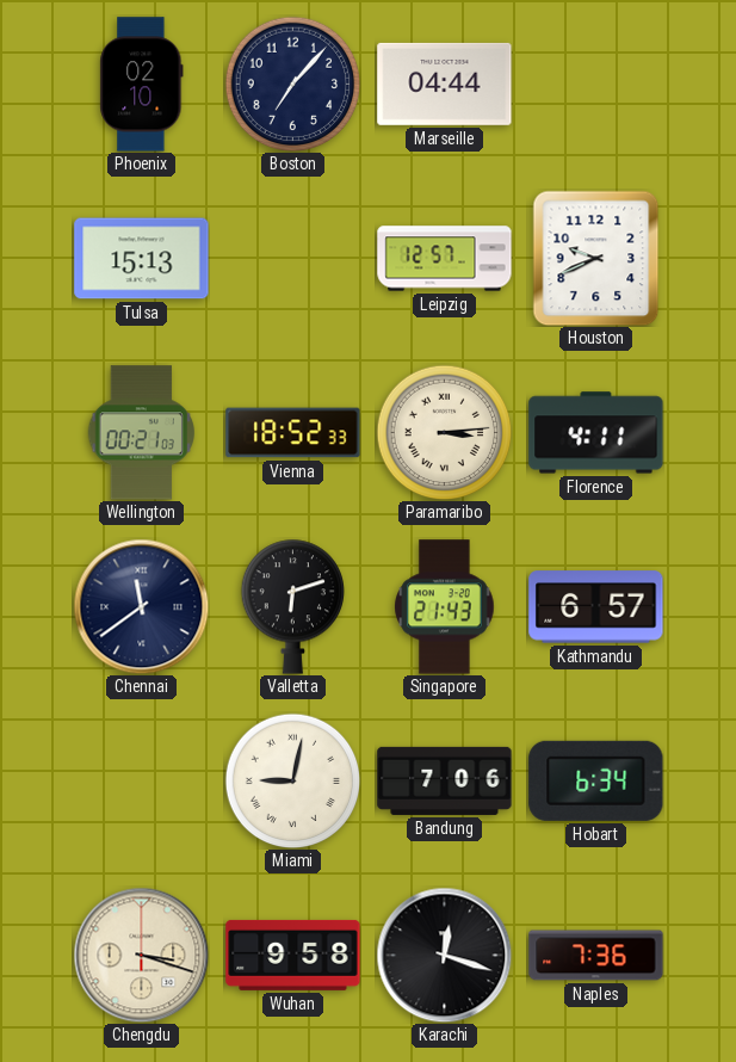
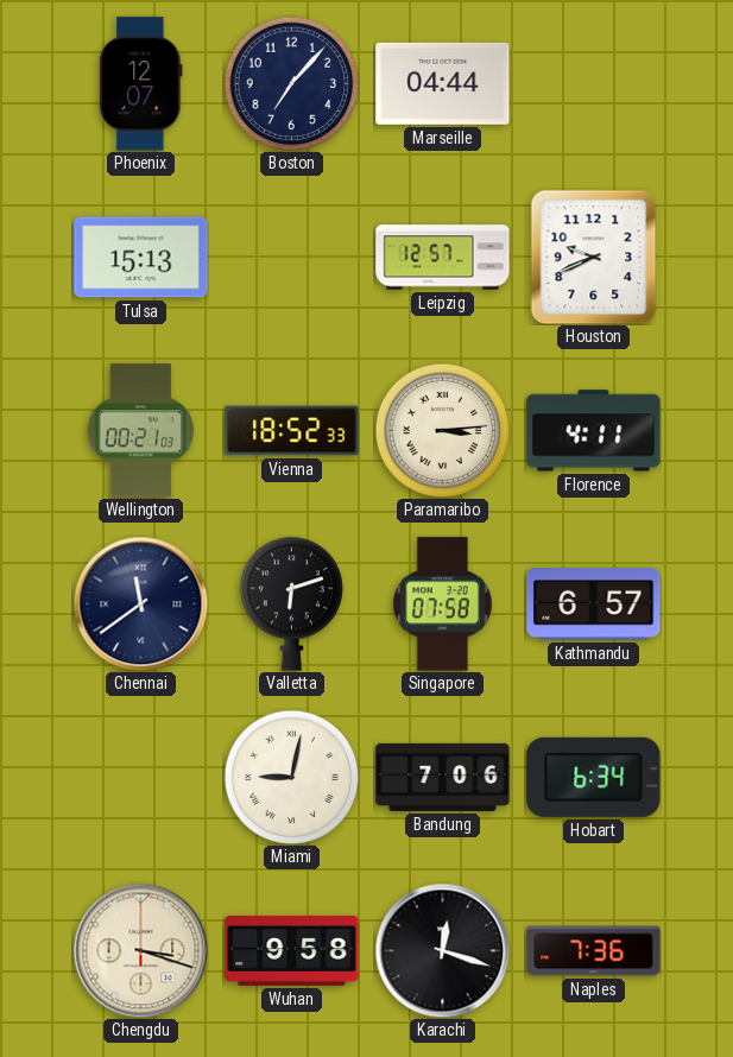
Phoenix: 02:10 -> 12:07 (141, 84)
Singapore: 21:43 -> 07:58 (443, 605)
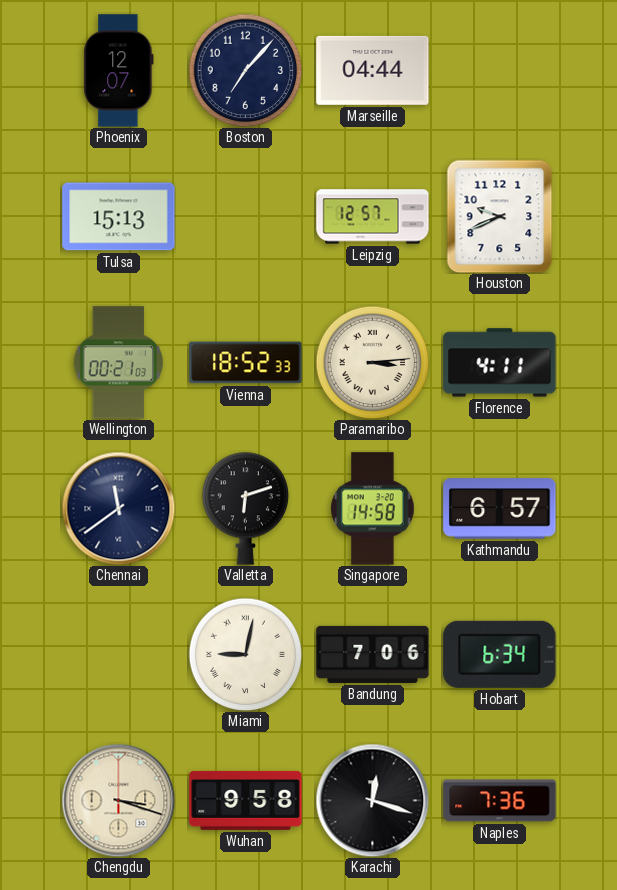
Singapore: 07:58 -> 14:58 (373, 509)
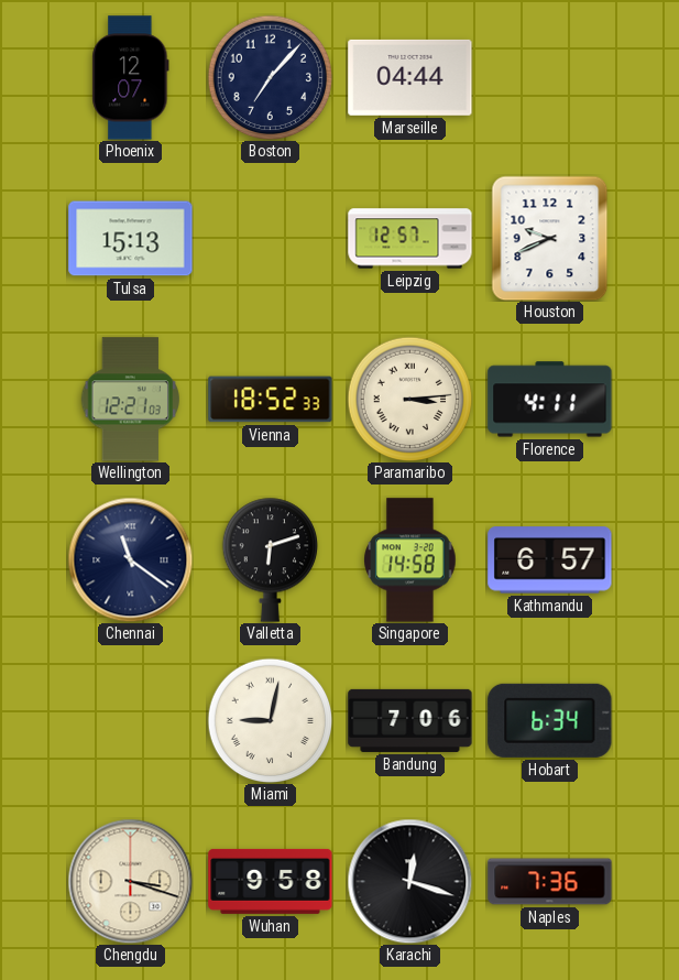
Wellington: 00:21 -> 12:21 (130, 400)
Chennai: 11:39 -> 11:21 (130, 559)
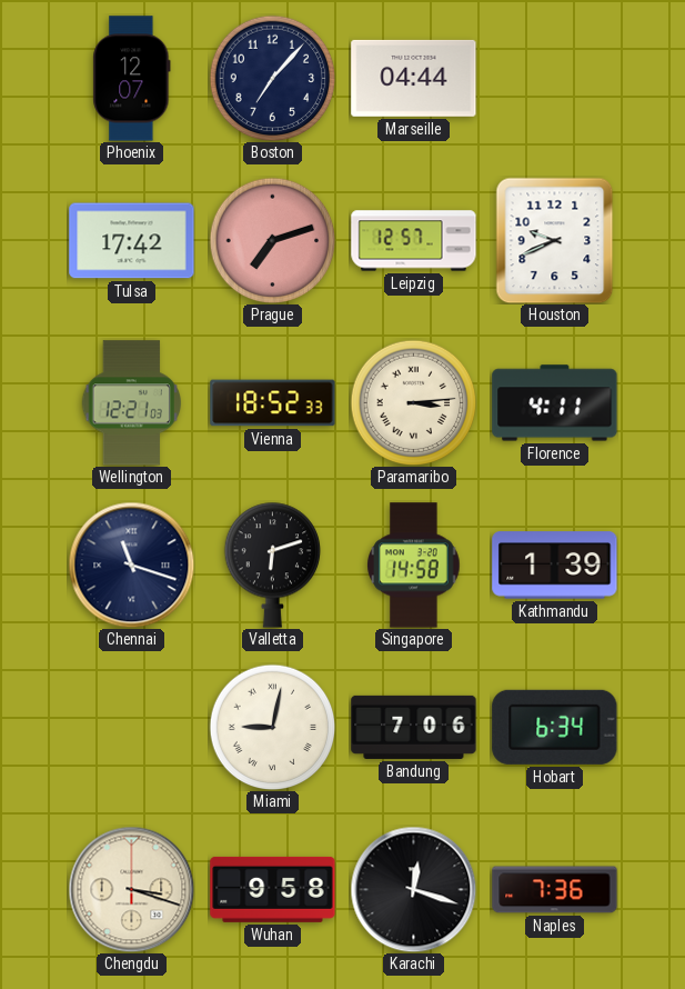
Tulsa: 15:13 -> 17:42 (132, 241)
Prague: none -> 7:12 (272, 240)
Chennai: 11:21 -> 11:18 (131, 565)
Kathmandu: 6:57 -> 1:39 (555, 566)
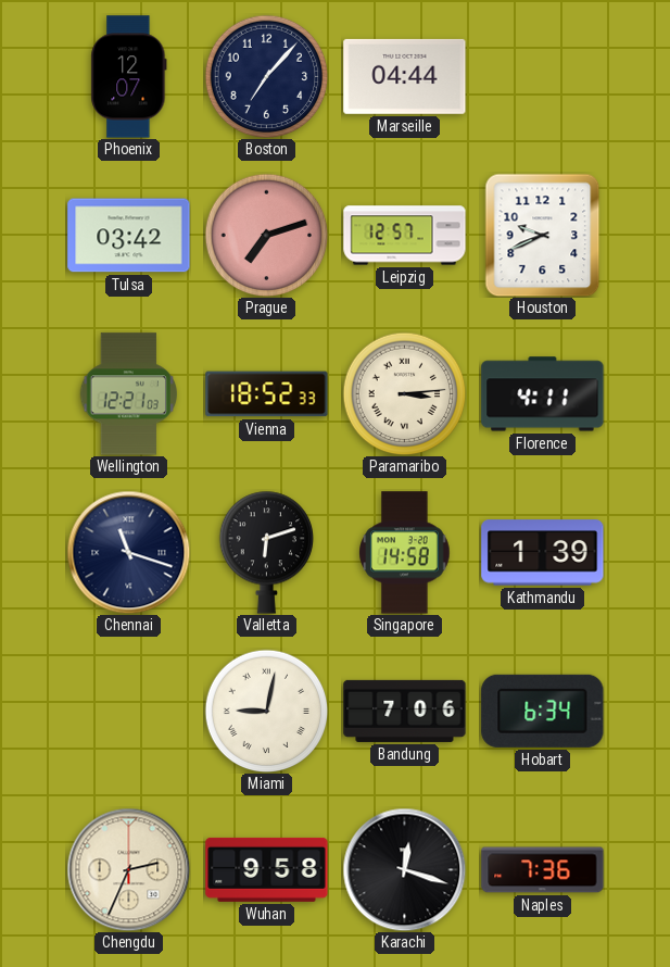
Tulsa: 17:42 -> 03:42 (129, 236)
Chengdu: 3:18 -> 2:34 (128, 869)
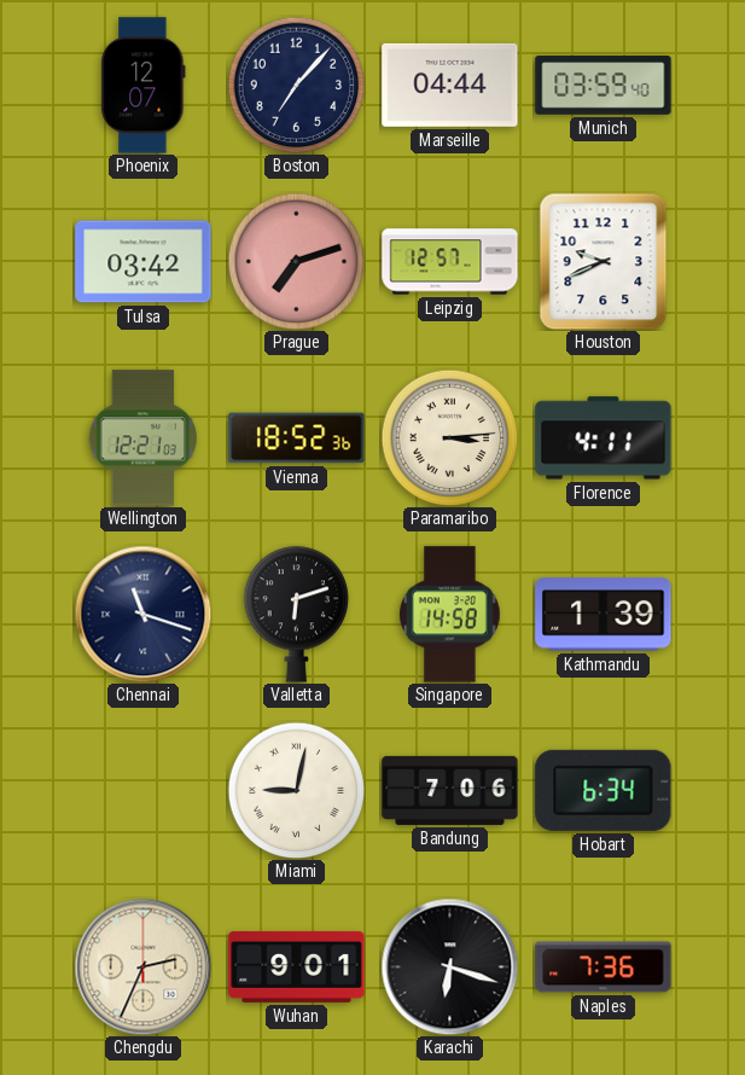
Munich: none -> 03:59 (604, 86)
Vienna: 18:52:33 -> 18:52:36 (297, 438)
Wuhan: 9:58 -> 9:01 (297, 966)
Karachi: 12:18 -> 6:18 (449, 966)
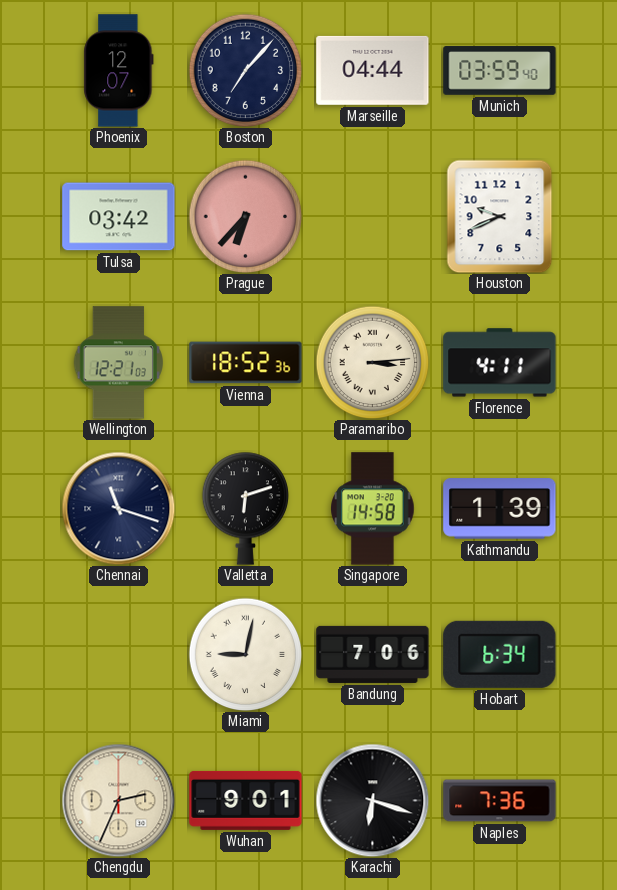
Prague: 7:12 -> 6:37 (245, 216)
Leipzig: 12:57 -> none (450, 262)
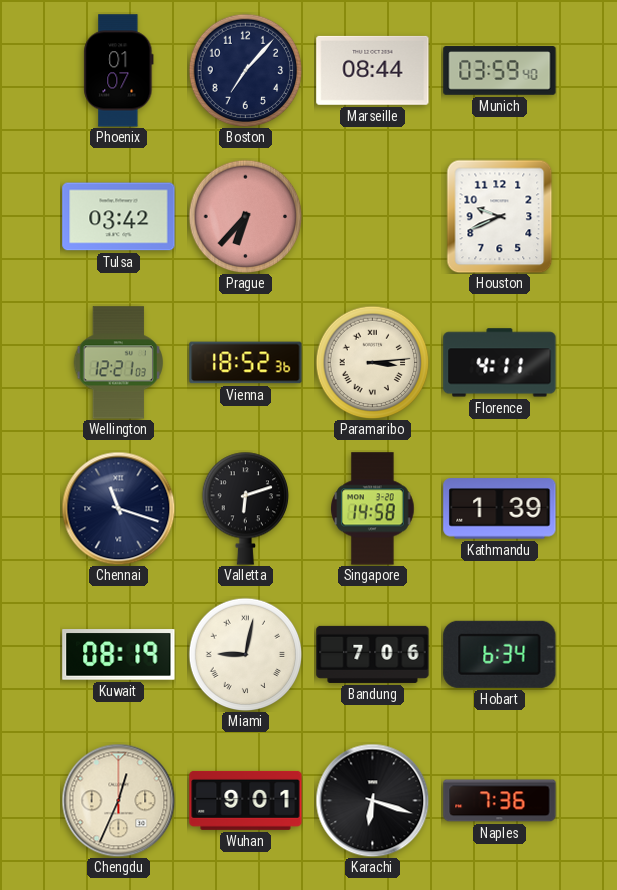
Phoenix: 12:07 -> 01:07 (119, 71)
Marseille: 04:44 -> 08:44 (373, 70)
Kuwait: none -> 08:19 (119, 655)
Chengdu: 2:34 -> 12:34 (118, 800)
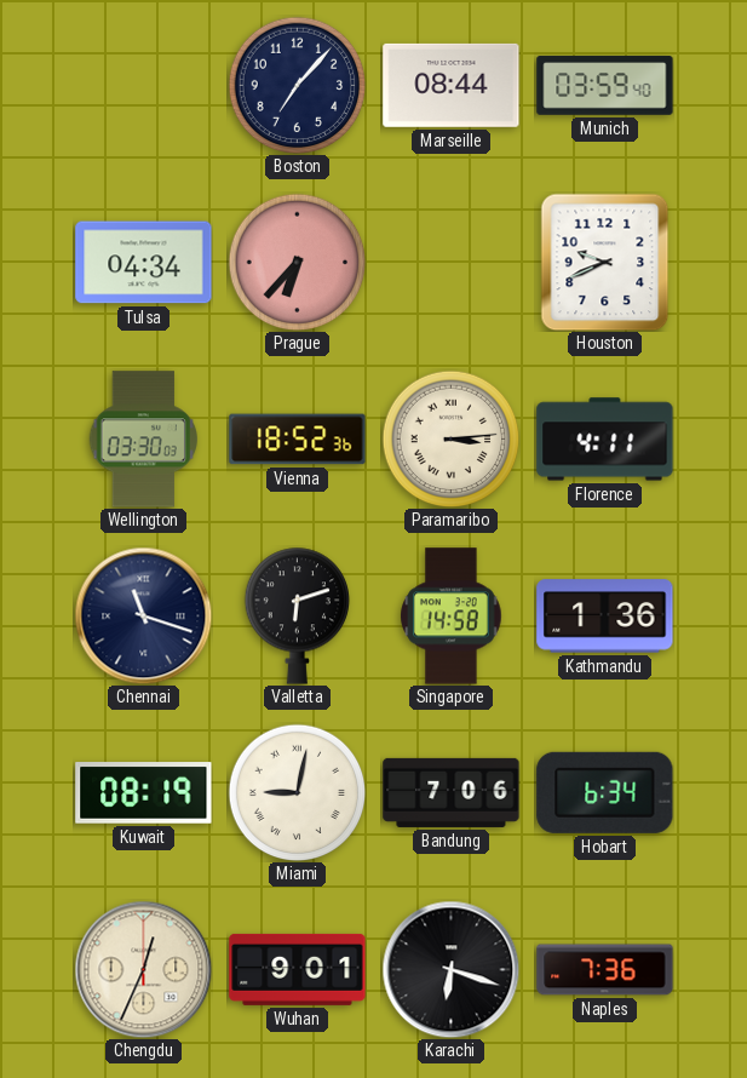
Phoenix: 01:07 -> none (119, 71)
Tulsa: 03:42 -> 04:34 (144, 263)
Wellington: 12:21 -> 03:30 (143, 440)
Kathmandu: 1:39 -> 1:36 (605, 617)
